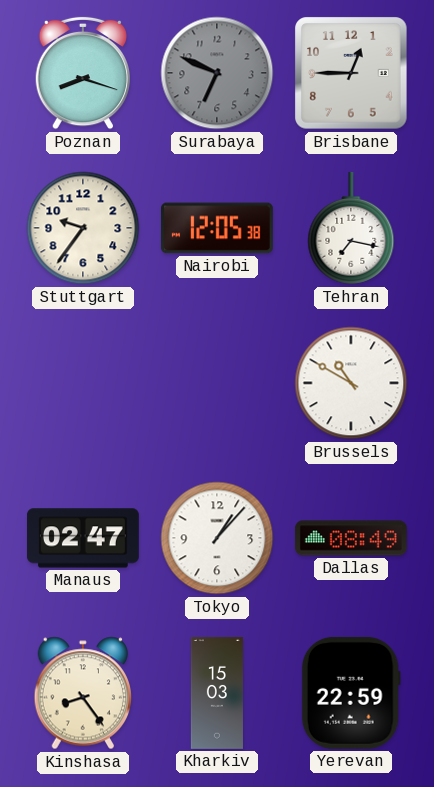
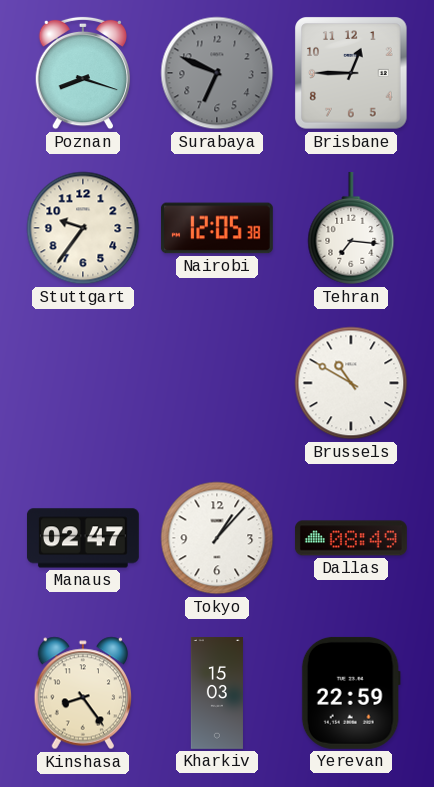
Tehran: 7:17 -> 7:16 (351, 228)
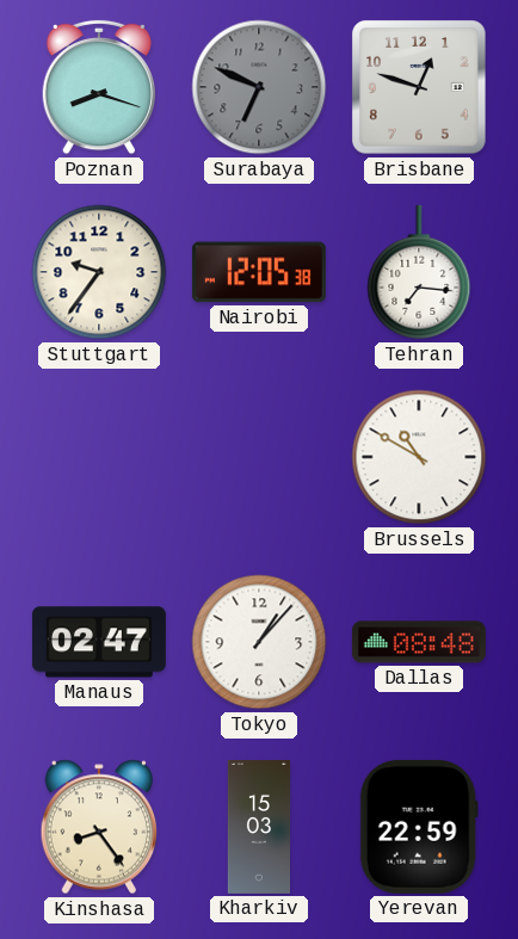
Brisbane: 12:45 -> 12:48 (419, 87)
Dallas: 08:49 -> 08:48 (419, 642)
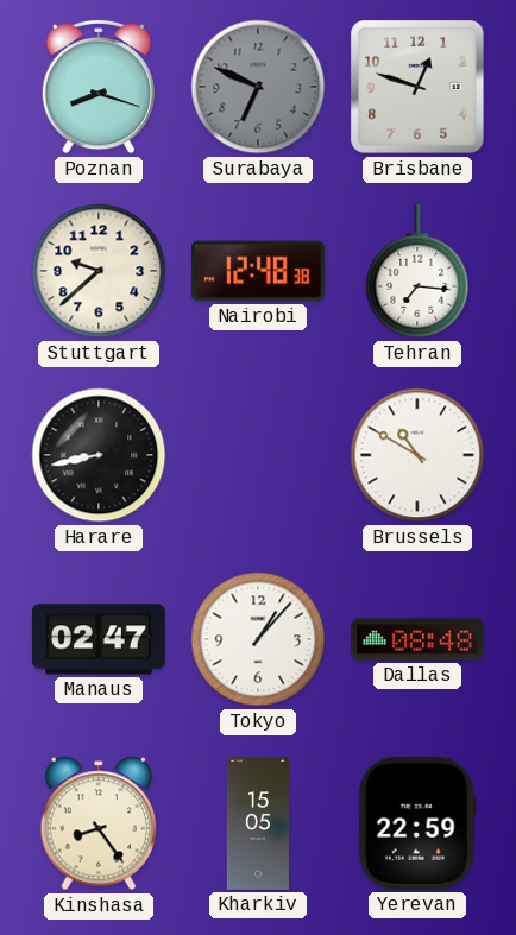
Stuttgart: 9:36 -> 9:38 (99, 271)
Nairobi: 12:05 -> 12:48 (258, 271)
Harare: none -> 8:43 (99, 455)
Kharkiv: 15:03 -> 15:05 (258, 825)
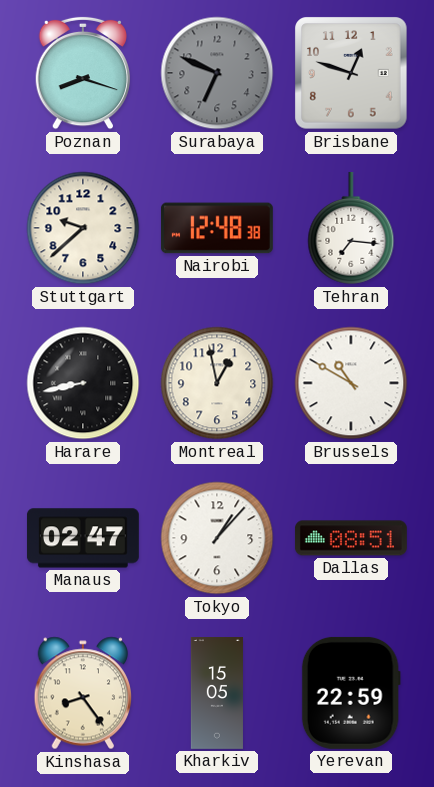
Montreal: none -> 12:58 (217, 383)
Dallas: 08:48 -> 08:51 (351, 538)
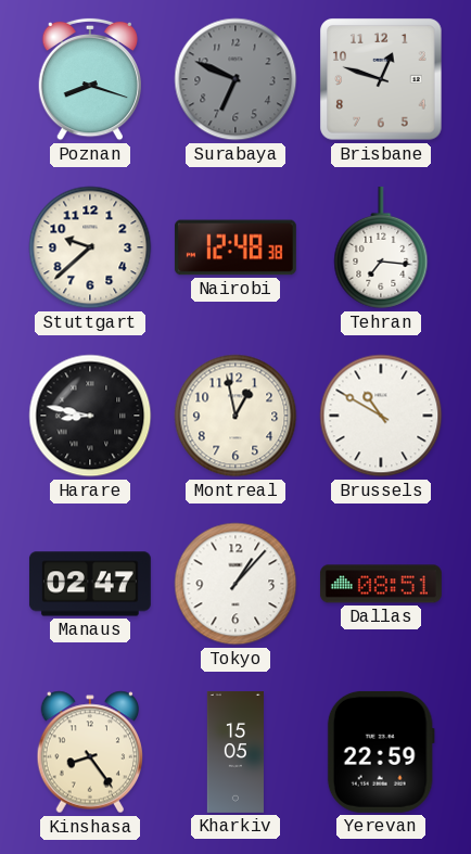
Harare: 8:43 -> 8:47 (90, 416)
